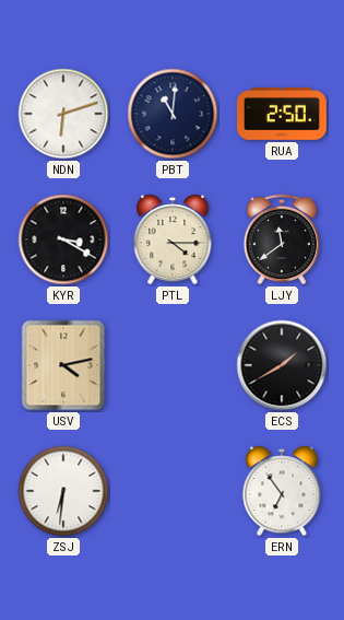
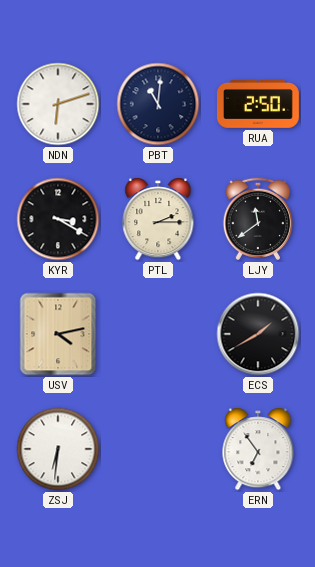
PTL: 4:15 -> 2:15 (158, 219)
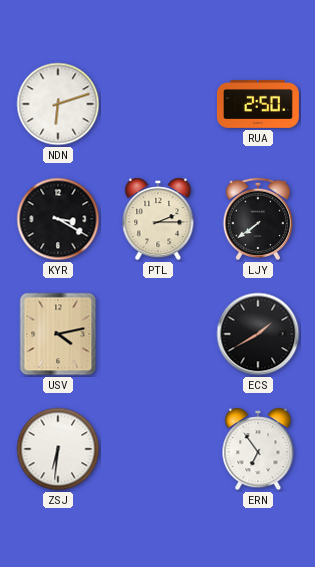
PBT: 11:01 -> none (158, 104)
LJY: 11:39 -> 7:39 (257, 219)
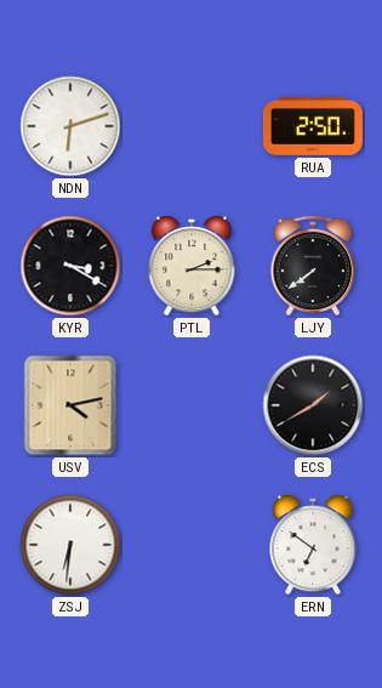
ERN: 6:54 -> 6:51 (313, 545)
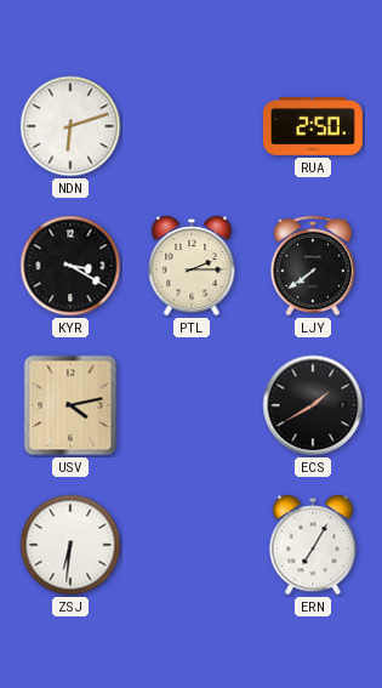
ERN: 6:51 -> 7:05 (313, 545)
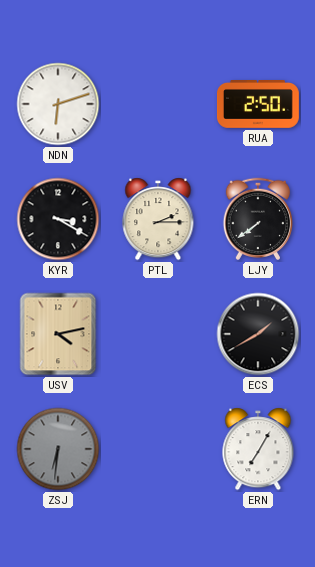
ZSJ dial: white -> grey (58, 449)
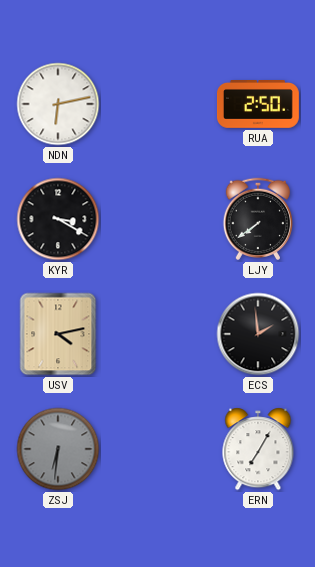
NDN: 6:12 -> 6:13 (58, 104)
PTL: 2:15 -> none (158, 219)
ECS: 1:40 -> 1:59 (258, 334)
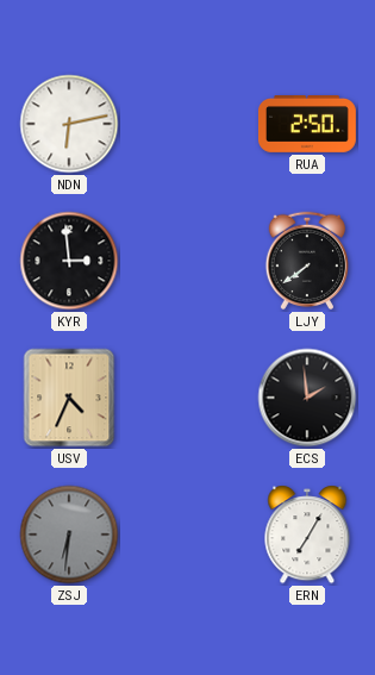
KYR: 3:20 -> 2:59 (69, 261)
USV: 4:13 -> 4:34 (69, 398)
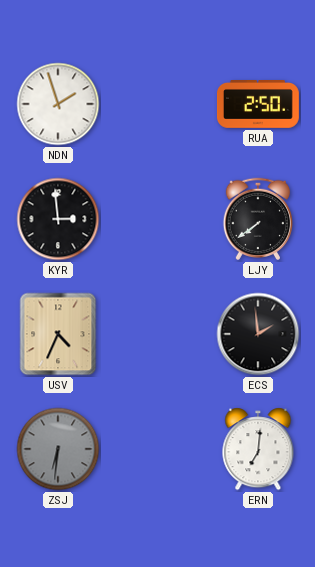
NDN: 6:13 -> 1:57 (58, 104)
ERN: 7:05 -> 7:01 (258, 449)
